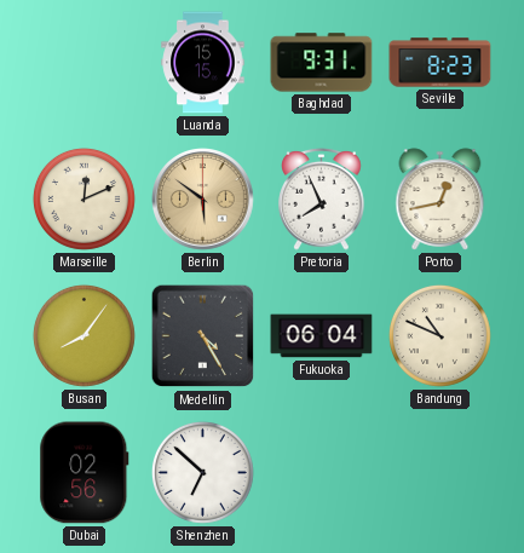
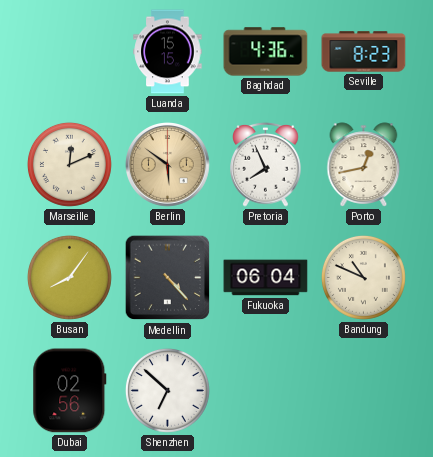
Baghdad: 9:31 -> 4:36 (266, 52)
Medellin: 4:25 -> 4:23 (168, 278)
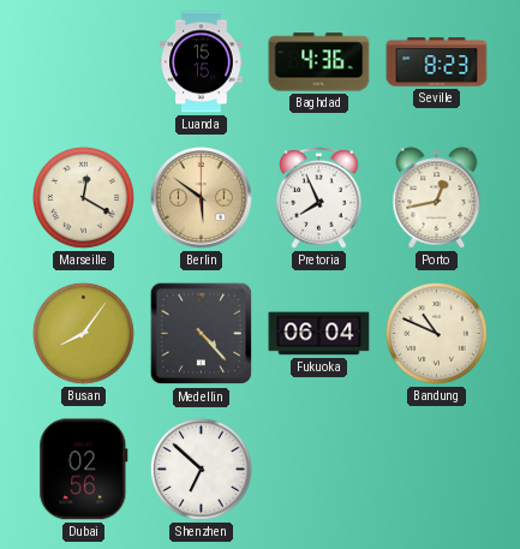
Marseille: 12:11 -> 12:20 (83, 197)
